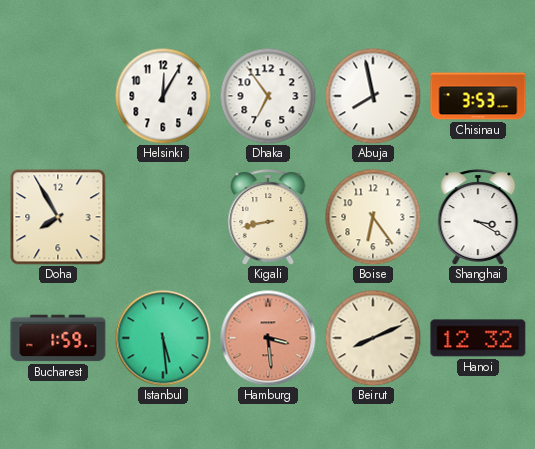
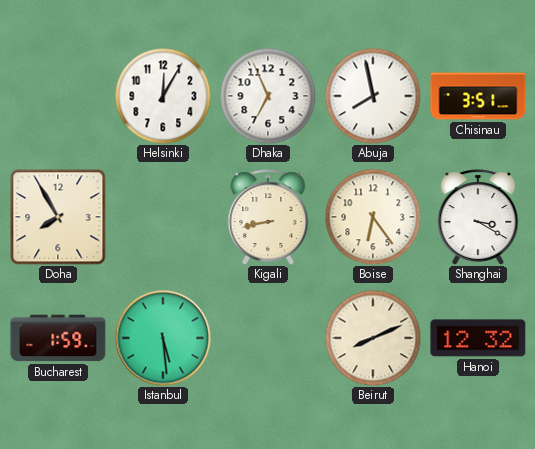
Dhaka: 6:54 -> 6:56 (268, 96)
Chisinau: 3:53 -> 3:51 (478, 96)
Hamburg: 3:29 -> none (268, 338)
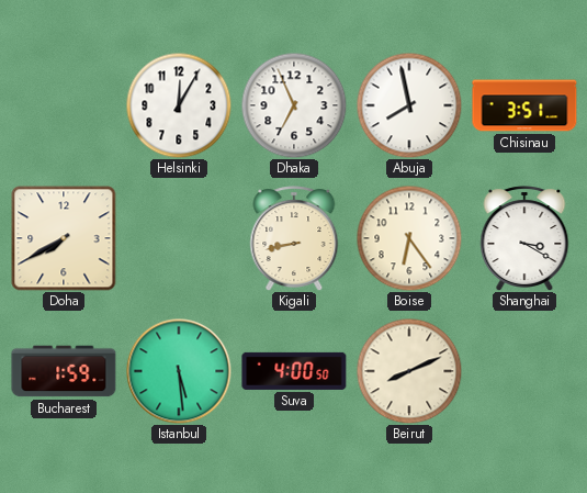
Doha: 7:55 -> 7:40 (64, 238)
Suva: none -> 4:00 (294, 371)
Hanoi: 12:32 -> none (478, 338)
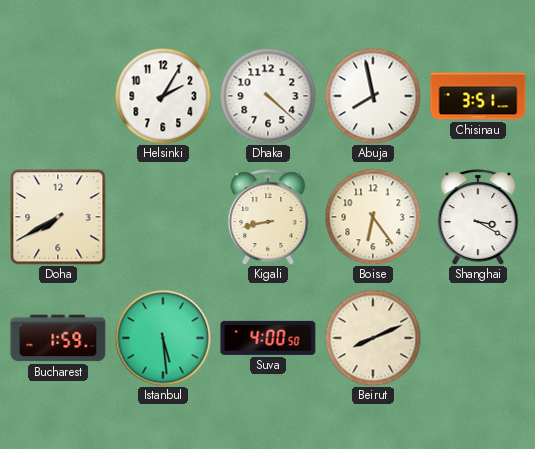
Helsinki: 12:05 -> 2:05 (163, 96)
Dhaka: 6:56 -> 4:22 (268, 96)
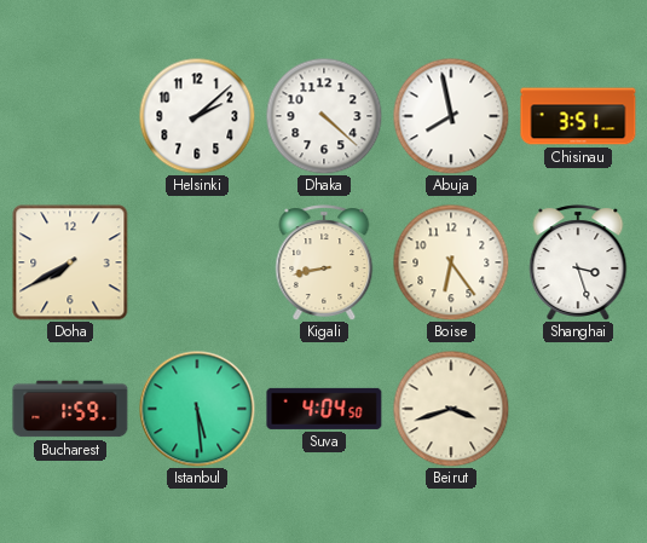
Helsinki: 2:05 -> 2:08 (197, 116)
Shanghai: 3:20 -> 3:27 (578, 262)
Suva: 4:00 -> 4:04 (324, 409)
Beirut: 8:11 -> 3:42 (451, 409)
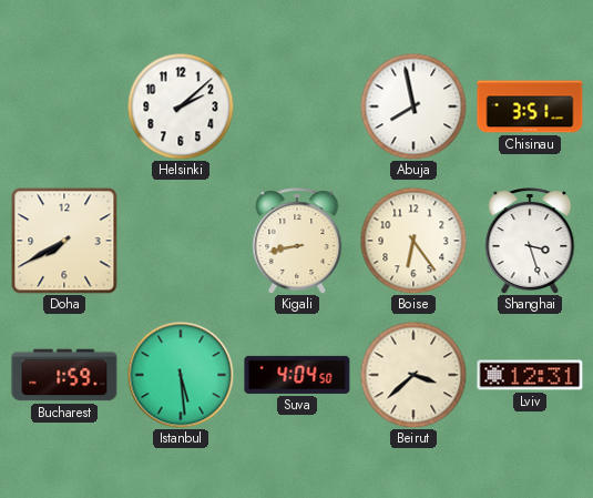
Dhaka: 4:22 -> none (324, 116)
Beirut: 3:42 -> 3:38 (413, 375)
Lviv: none -> 12:31 (530, 375)
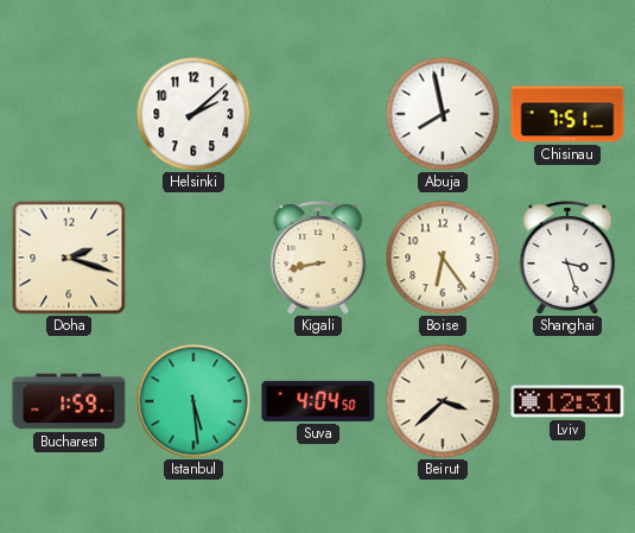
Chisinau: 3:51 -> 7:51 (567, 114)
Doha: 7:40 -> 2:18 (69, 258)
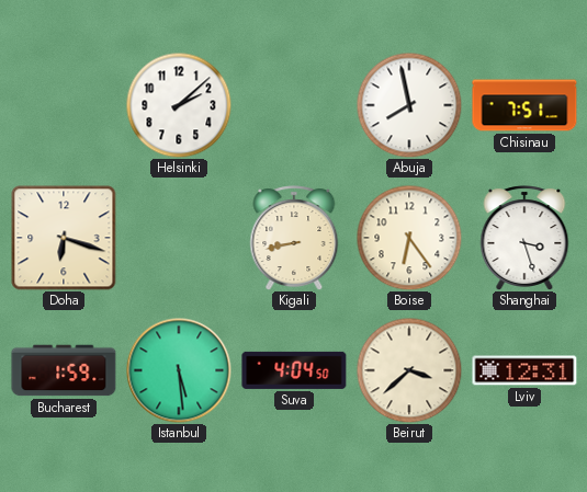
Doha: 2:18 -> 6:18 (64, 238)
